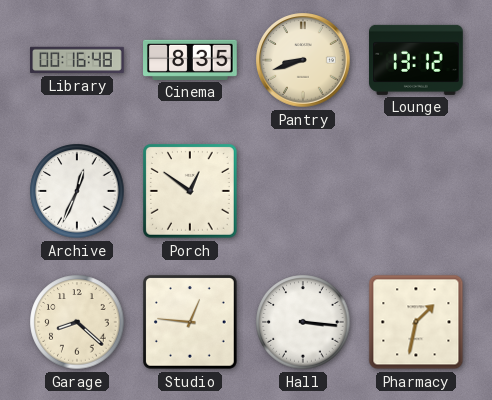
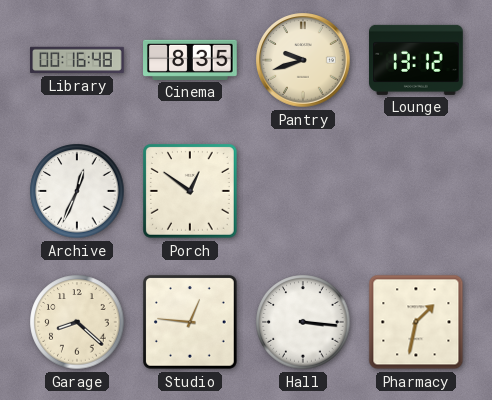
Pantry: 8:42 -> 9:42 (303, 60)
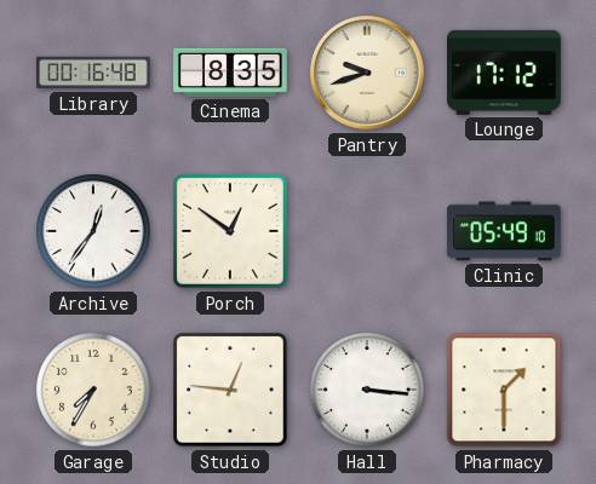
Lounge: 13:12 -> 17:12 (505, 73)
Archive: 12:34 -> 12:36 (93, 231)
Clinic: none -> 05:49 (505, 231)
Garage: 8:22 -> 7:35 (93, 390)
Pharmacy: 1:32 -> 1:30 (504, 390)
